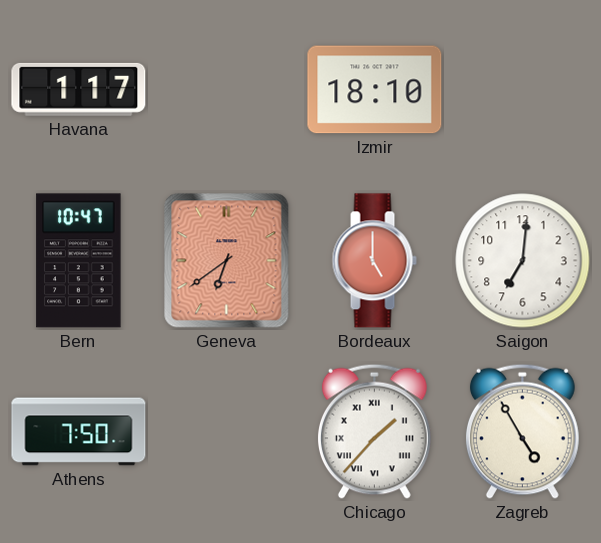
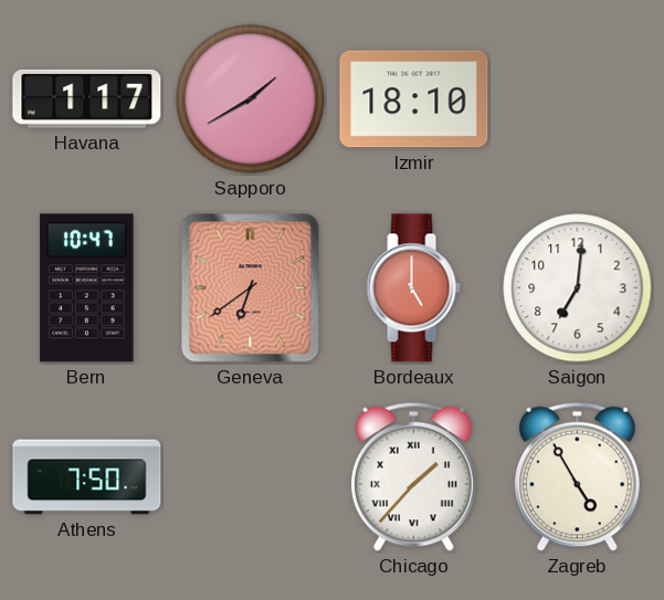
Sapporo: none -> 1:40 (251, 99)
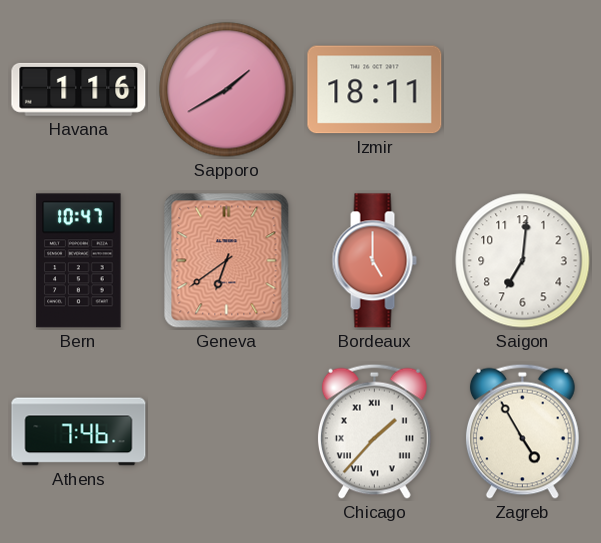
Havana: 1:17 -> 1:16 (79, 89)
Izmir: 18:10 -> 18:11 (375, 90)
Athens: 7:50 -> 7:46 (79, 432)
